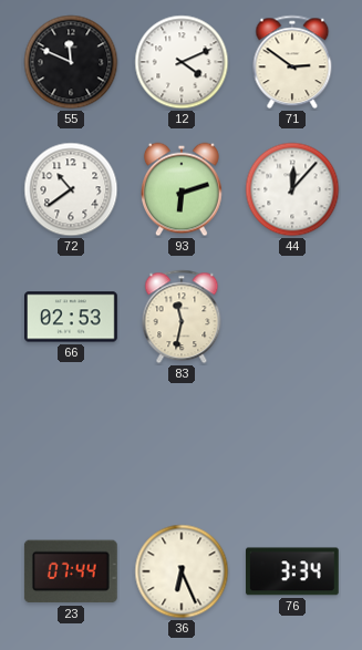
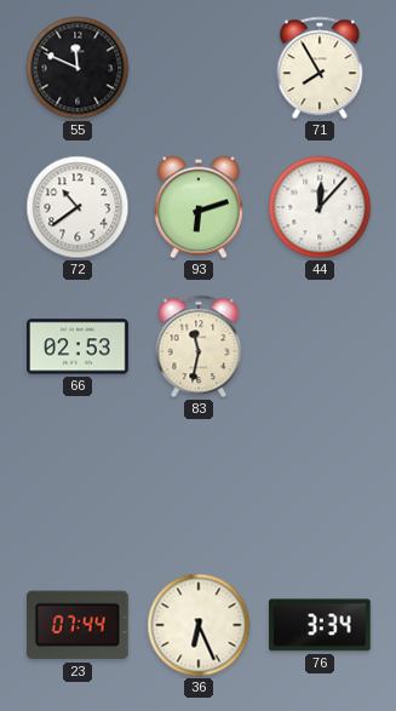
12: 4:11 -> none (182, 62)
71: 2:51 -> 7:55 (320, 68)
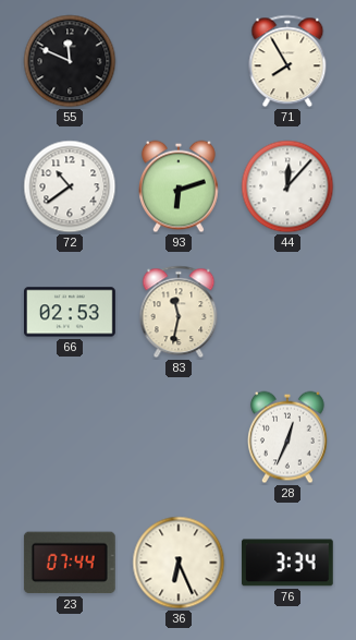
28: none -> 12:34 (289, 437)
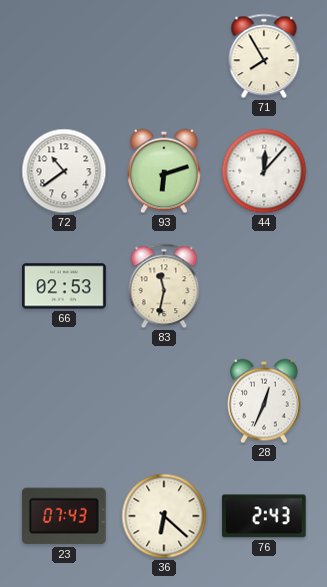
55: 11:49 -> none (70, 61)
23: 07:44 -> 07:43 (64, 516)
36: 6:26 -> 6:22 (164, 516)
76: 3:34 -> 2:43 (264, 516)
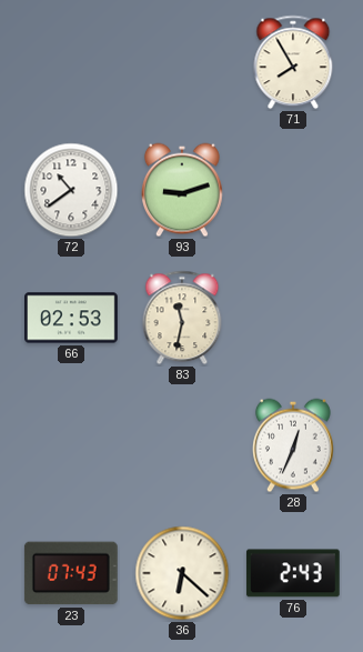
93: 6:12 -> 9:12 (183, 190)
44: 12:07 -> none (264, 171)
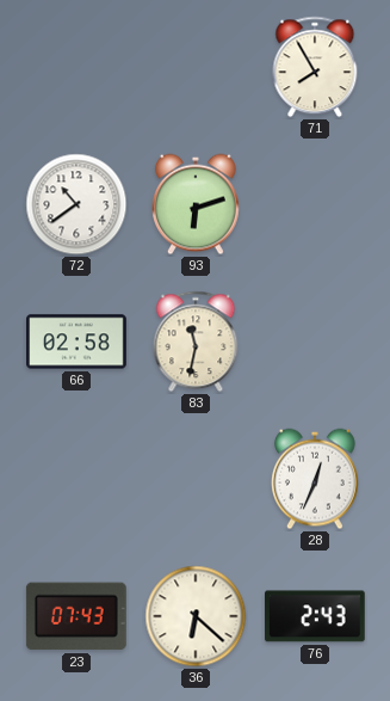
93: 9:12 -> 6:12 (197, 204)
66: 02:53 -> 02:58 (78, 342)
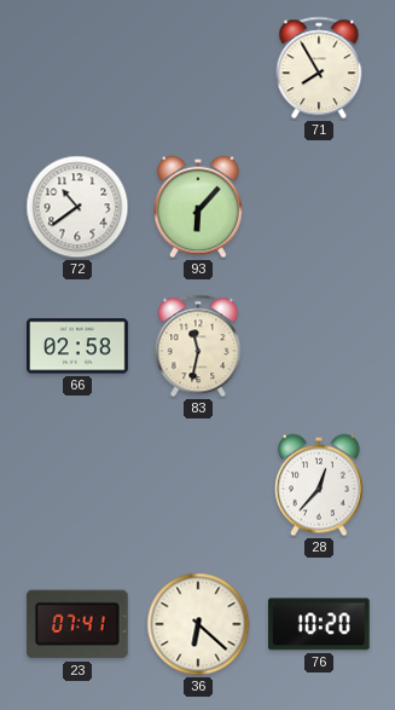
93: 6:12 -> 6:07 (199, 207)
28: 12:34 -> 12:37 (320, 485)
23: 07:43 -> 07:41 (77, 624)
76: 2:43 -> 10:20 (319, 624)
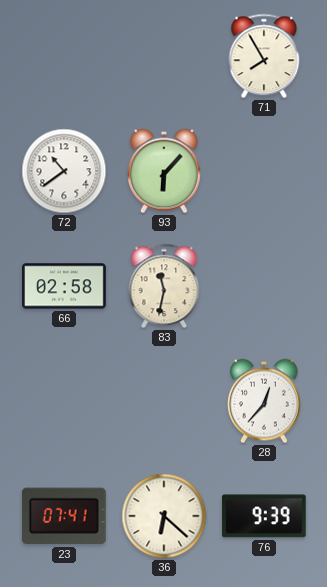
76: 10:20 -> 9:39 (264, 516)
